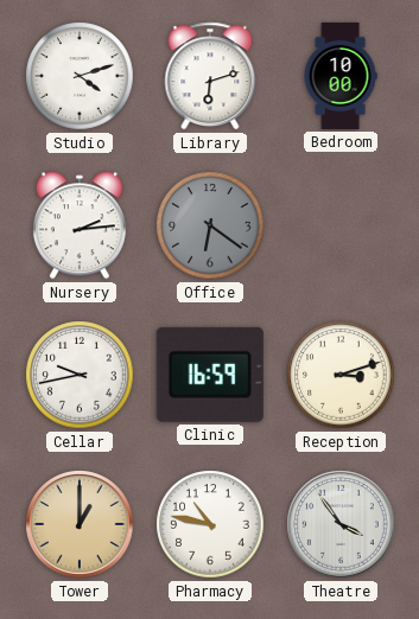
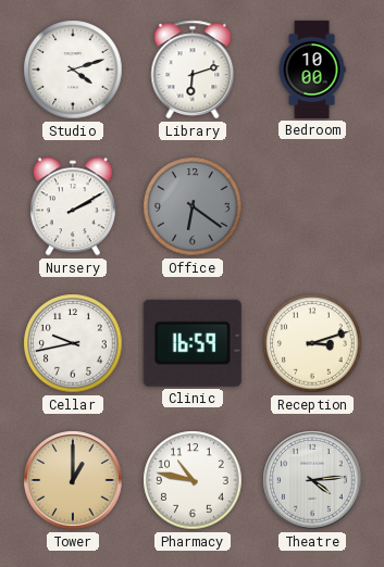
Nursery: 2:14 -> 2:10 (73, 206)
Theatre: 3:54 -> 4:14 (312, 480)
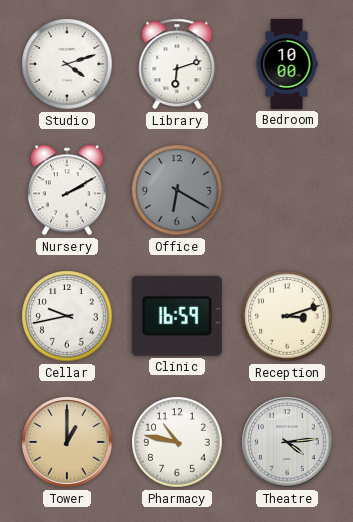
Office: 6:21 -> 6:20 (177, 190)
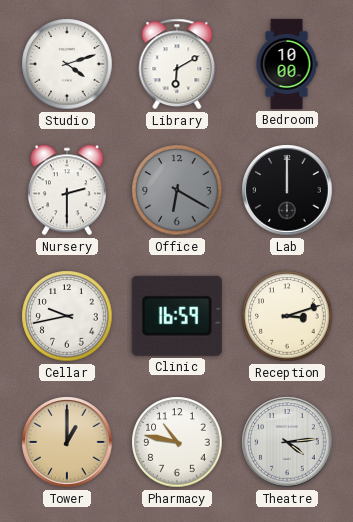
Library: 6:12 -> 6:10 (177, 64)
Nursery: 2:10 -> 2:30 (67, 190)
Lab: none -> 12:00 (287, 190)
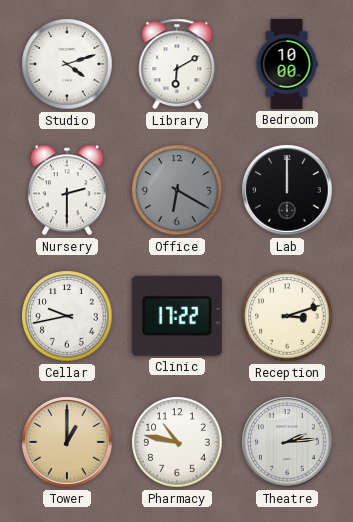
Clinic: 16:59 -> 17:22 (177, 316)
Theatre: 4:14 -> 2:14 (287, 442)
